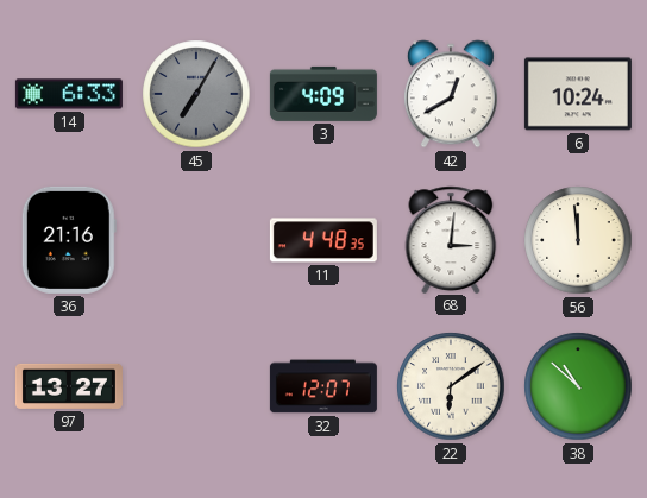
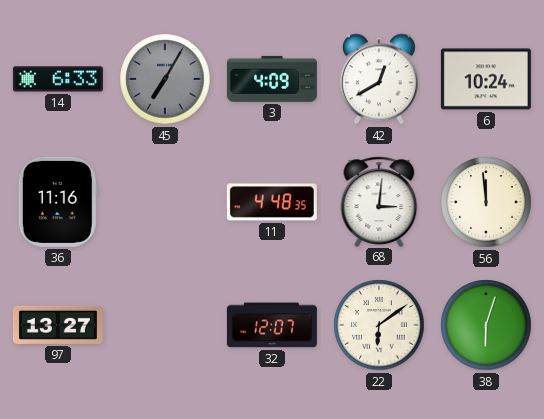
36: 21:16 -> 11:16 (58, 202)
38: 10:52 -> 6:03 (486, 325)
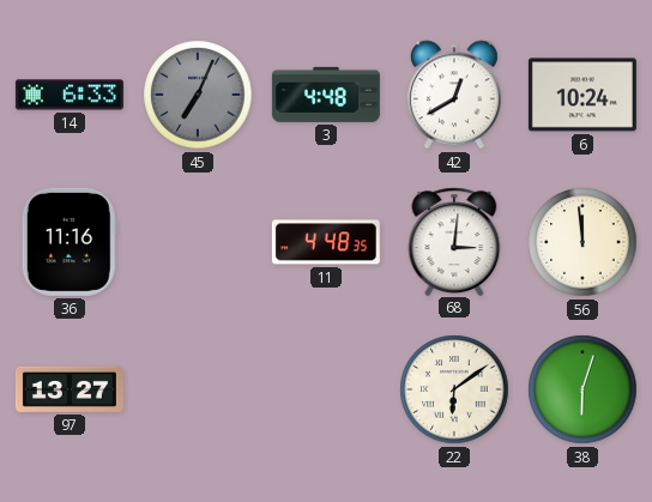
45: 7:05 -> 7:04 (198, 95)
3: 4:09 -> 4:48 (326, 95)
32: 12:07 -> none (272, 325)
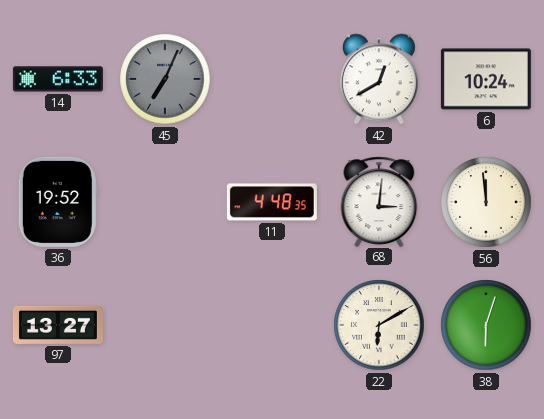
3: 4:48 -> none (326, 95)
36: 11:16 -> 19:52 (58, 202)
22: 6:09 -> 6:10 (379, 325)
